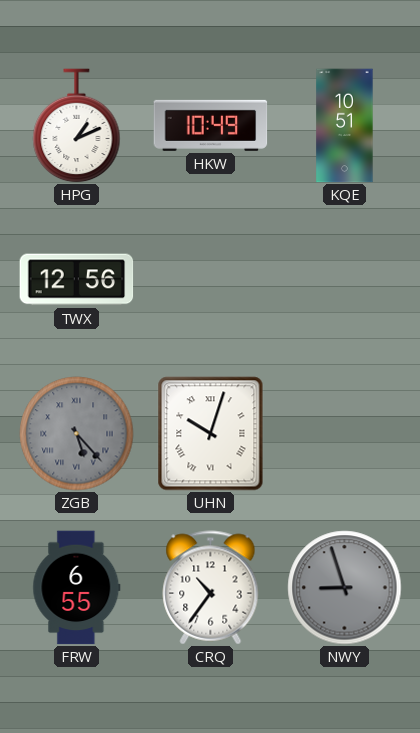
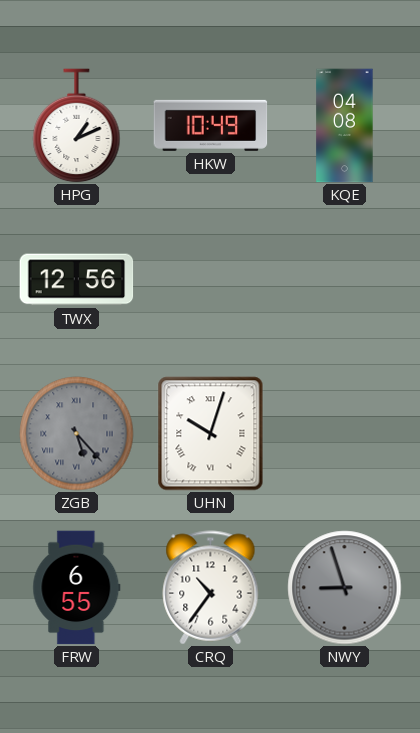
KQE: 10:51 -> 04:08 (345, 126)
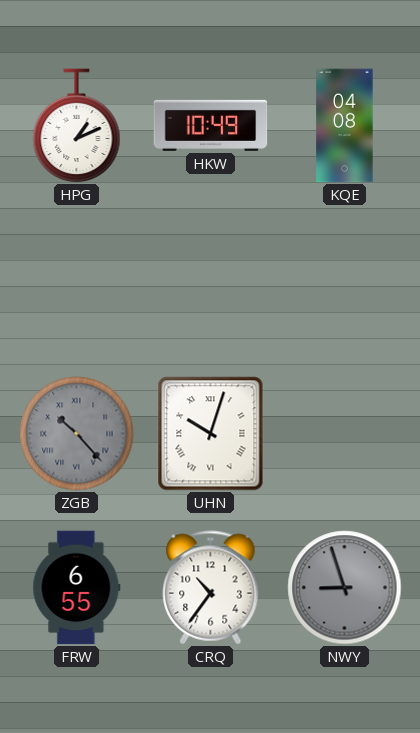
TWX: 12:56 -> none (77, 280)
ZGB: 5:23 -> 10:23 (77, 434)
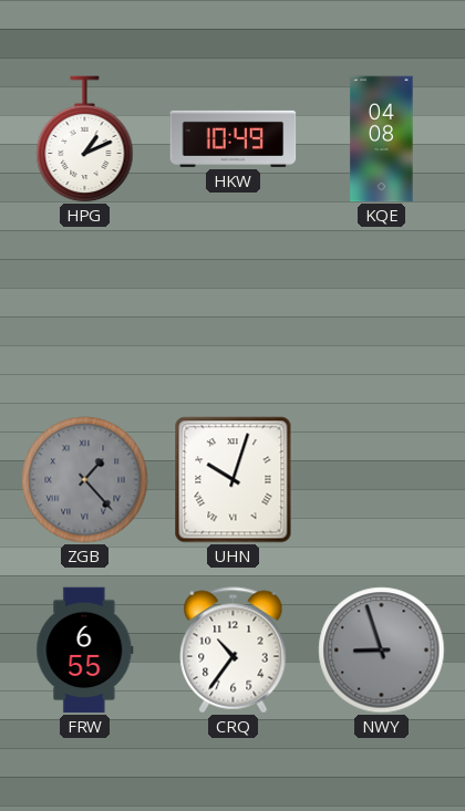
ZGB: 10:23 -> 1:23 (85, 480)
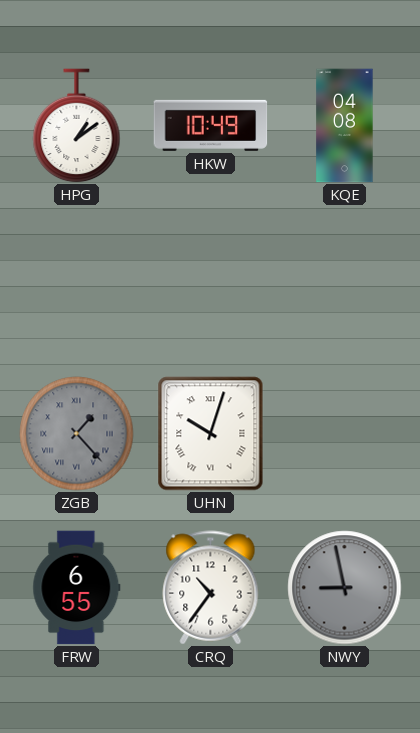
HPG: 1:11 -> 1:09 (77, 126)
NWY: 8:57 -> 8:58 (345, 588)
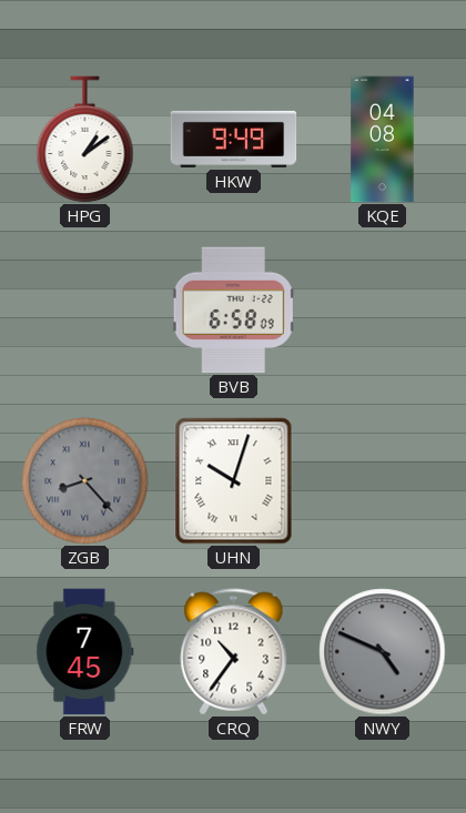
HKW: 10:49 -> 9:49 (234, 139)
BVB: none -> 6:58 (234, 311)
ZGB: 1:23 -> 8:23 (85, 481)
FRW: 6:55 -> 7:45 (85, 652)
NWY: 8:58 -> 4:49 (383, 652)
